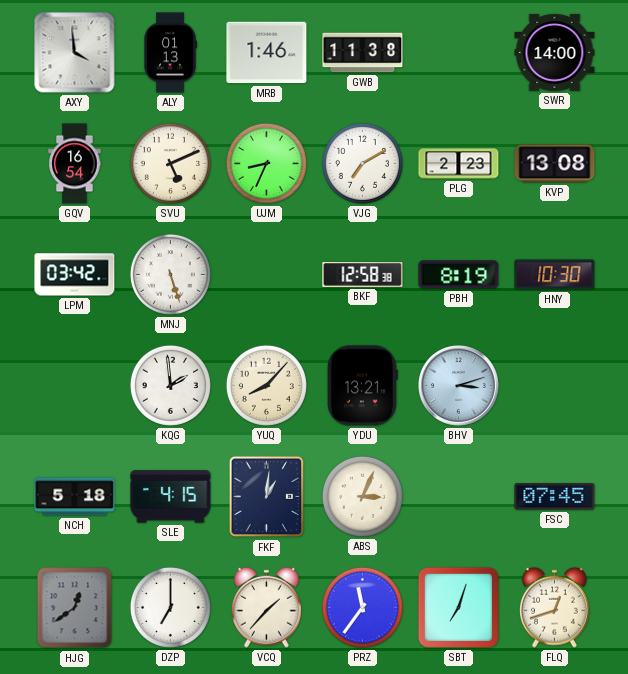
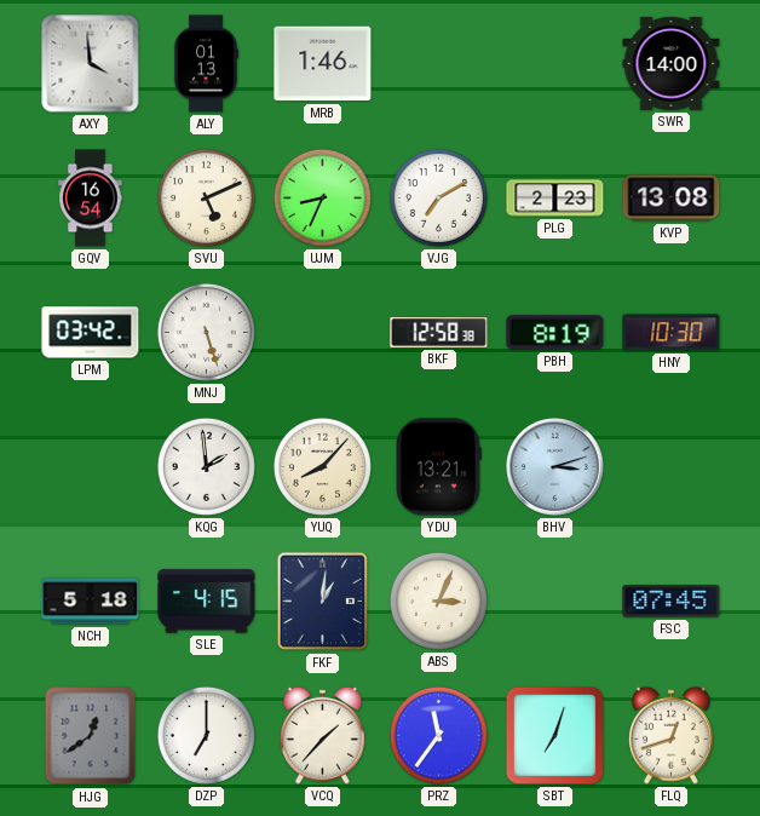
GWB: 11:38 -> none (363, 53)
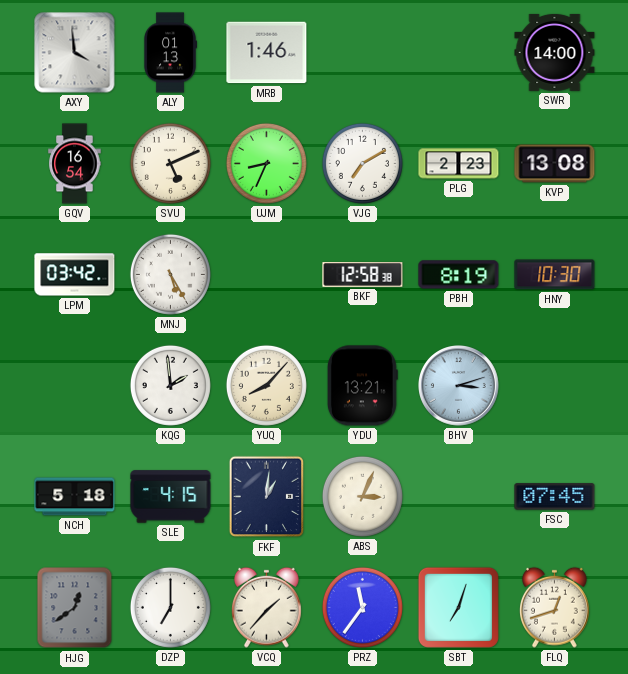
MNJ: 5:27 -> 5:25 (170, 274)
